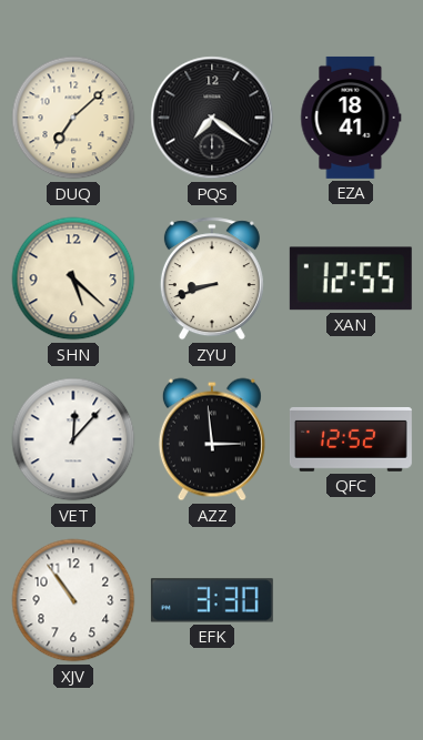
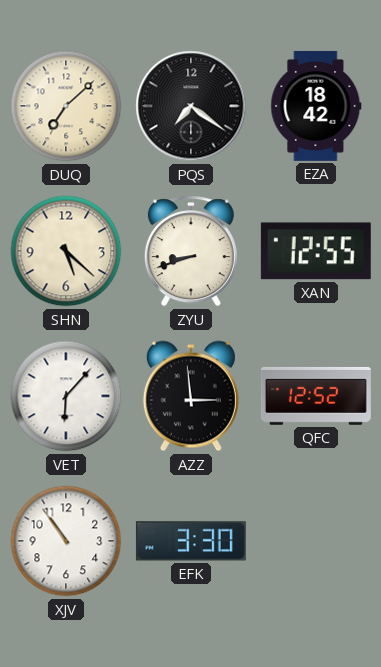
EZA: 18:41 -> 18:42 (316, 106)
VET: 12:07 -> 6:07 (66, 396)
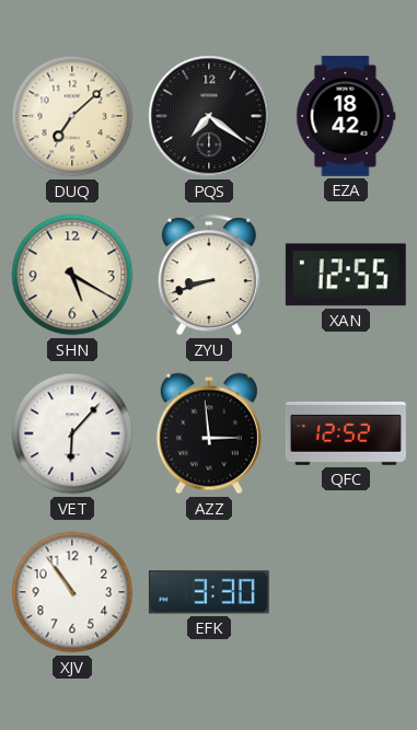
SHN: 5:22 -> 5:20 (72, 275)
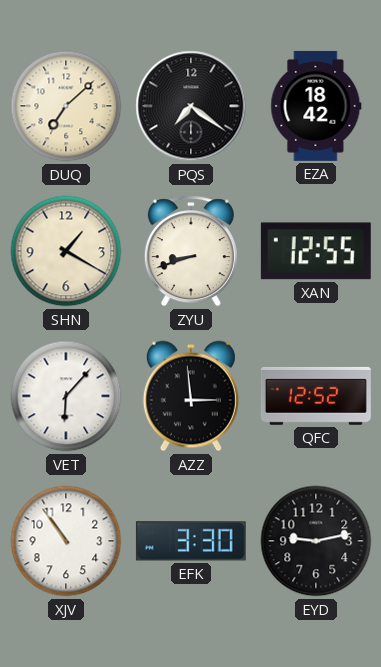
SHN: 5:20 -> 1:20 (66, 251)
EYD: none -> 9:13 (316, 541)
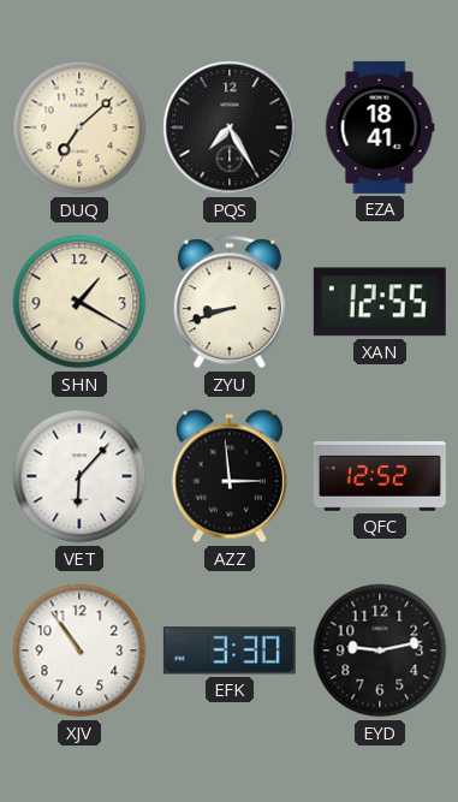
PQS: 7:21 -> 7:25 (230, 127)
EZA: 18:42 -> 18:41 (380, 127)
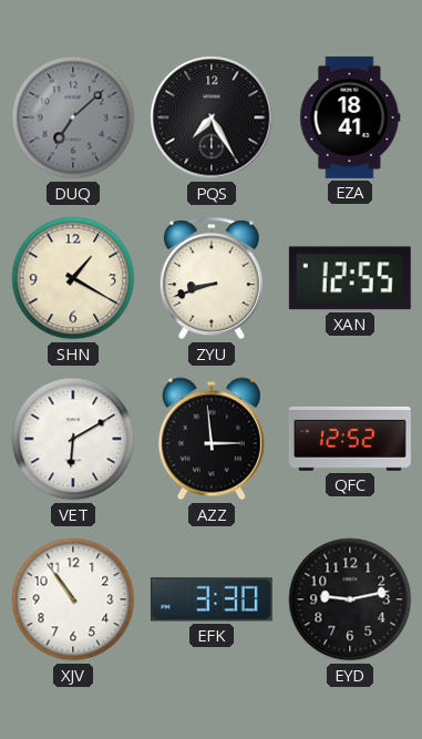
DUQ dial: cream -> grey (73, 117)
VET: 6:07 -> 6:10 (73, 439)
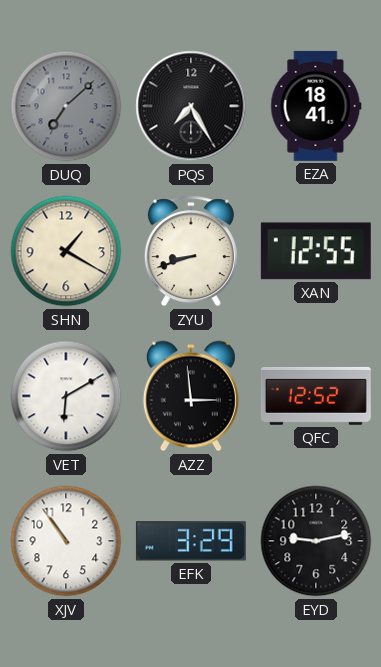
EFK: 3:30 -> 3:29 (191, 541)
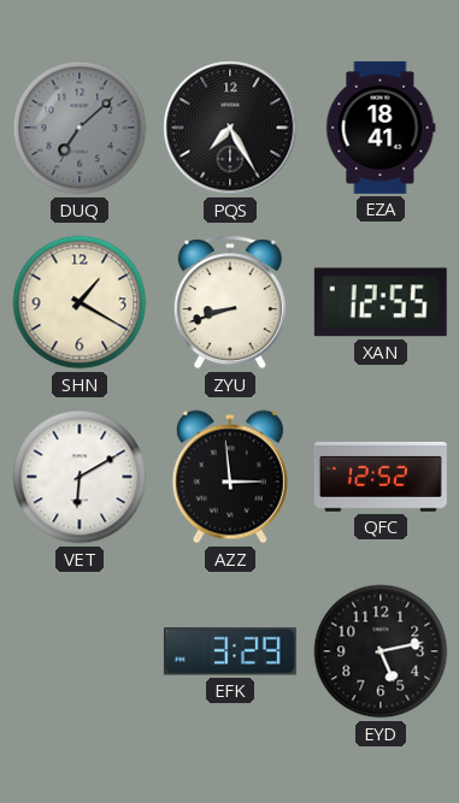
XJV: 10:54 -> none (66, 541)
EYD: 9:13 -> 5:13 (381, 651)
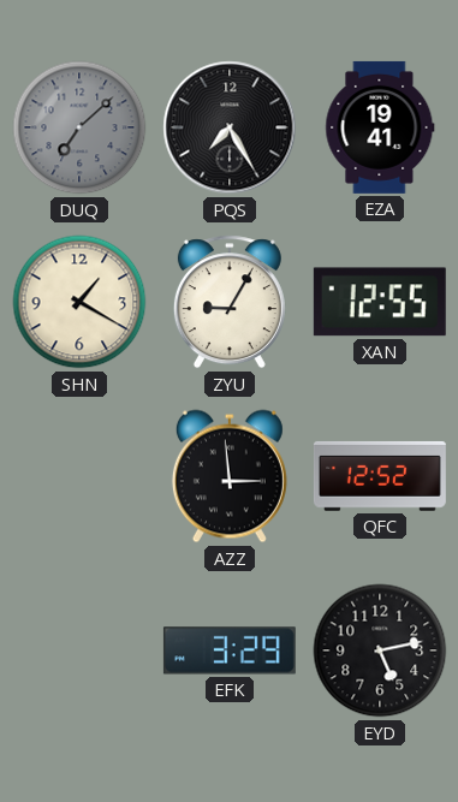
EZA: 18:41 -> 19:41 (380, 127)
ZYU: 8:42 -> 9:05 (230, 302)
VET: 6:10 -> none (80, 477)
